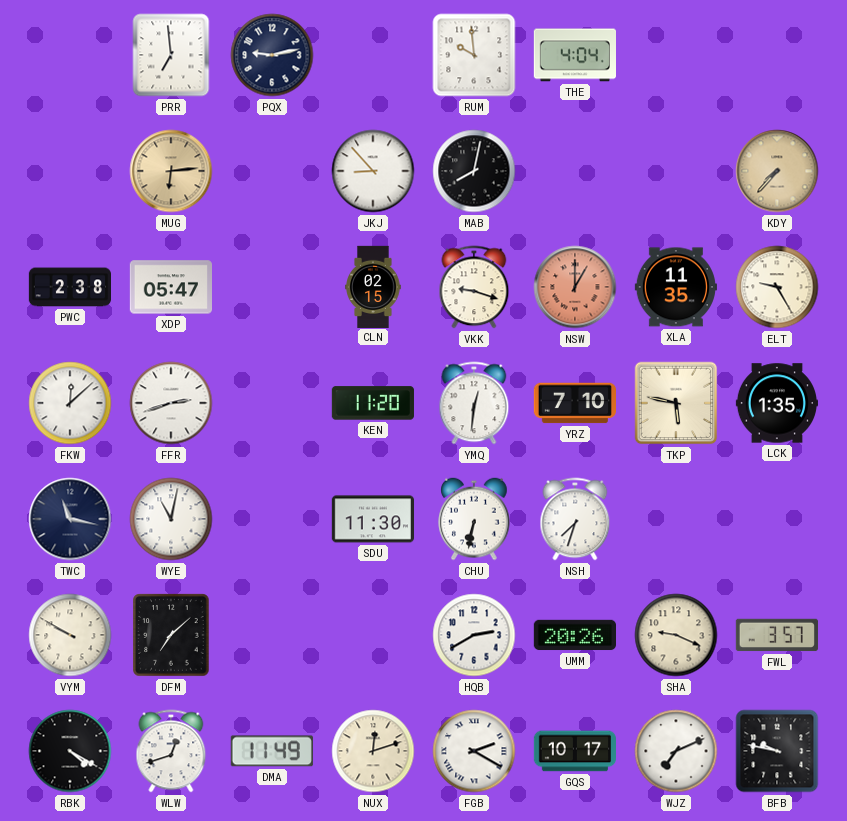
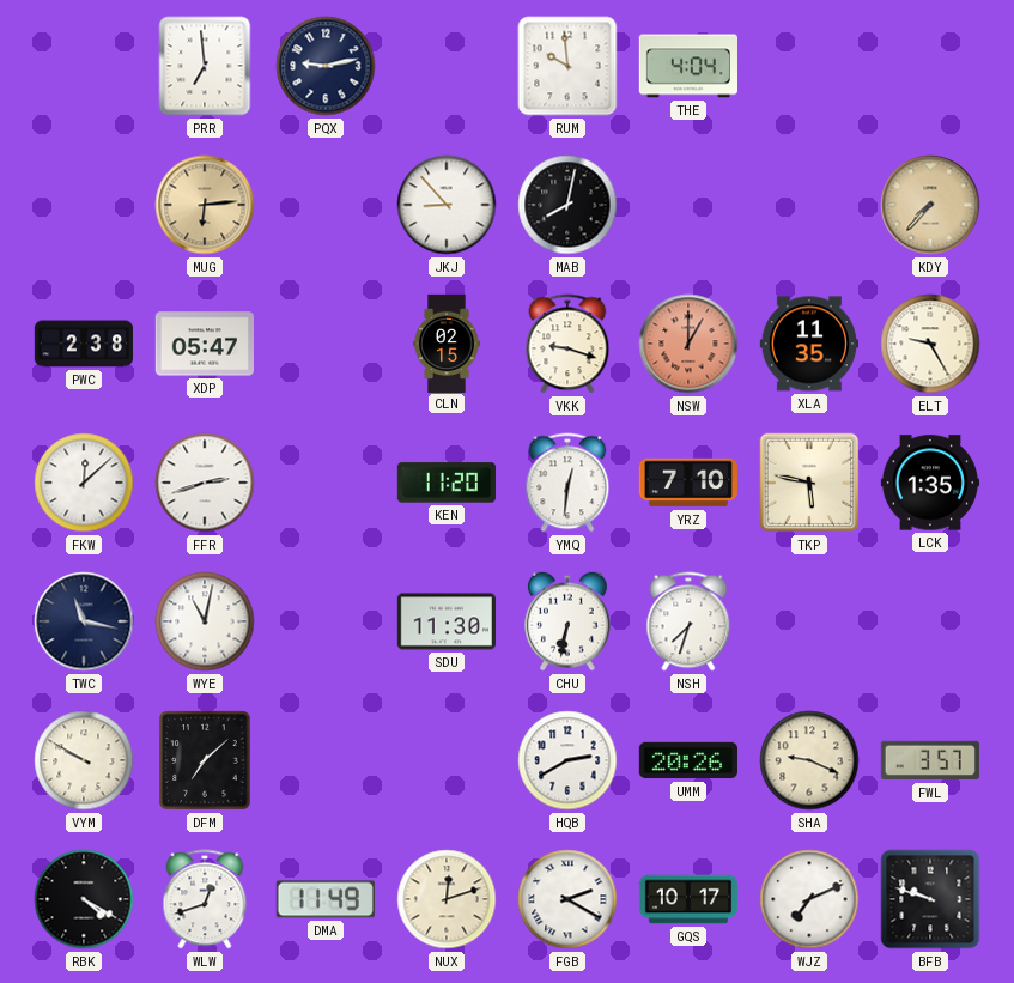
BFB: 9:47 -> 9:48 (930, 899)
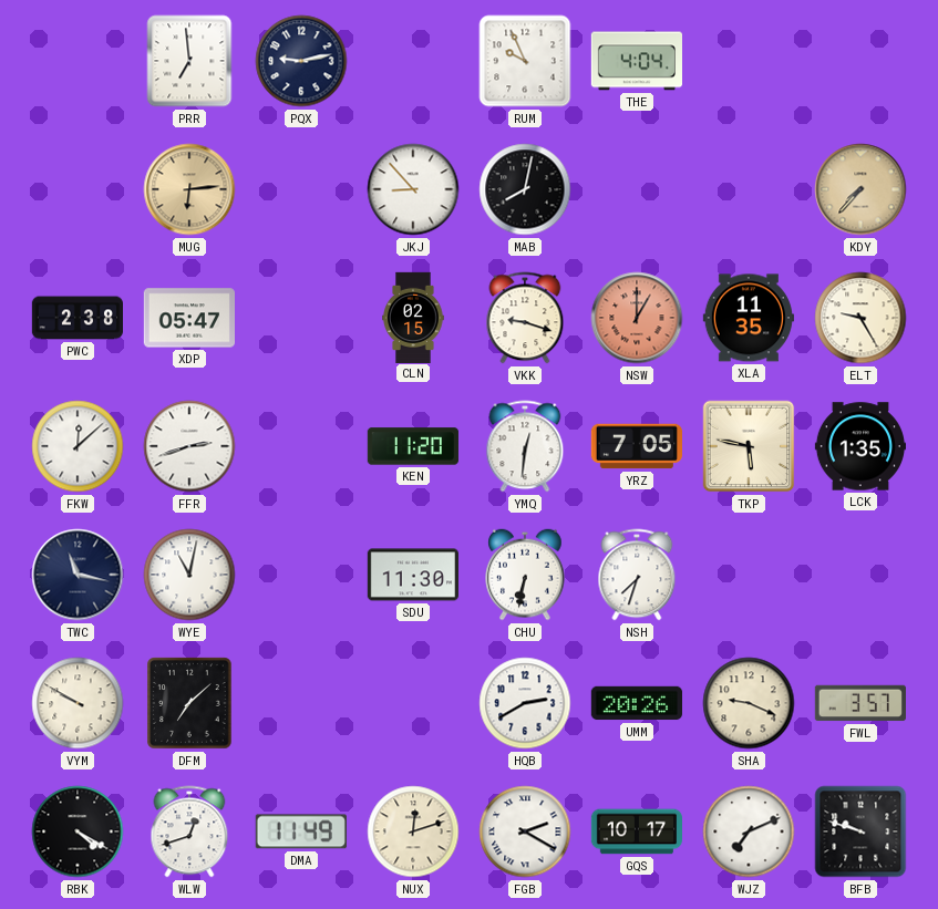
RUM: 9:59 -> 9:56 (525, 61)
YRZ: 7:10 -> 7:05 (636, 446)
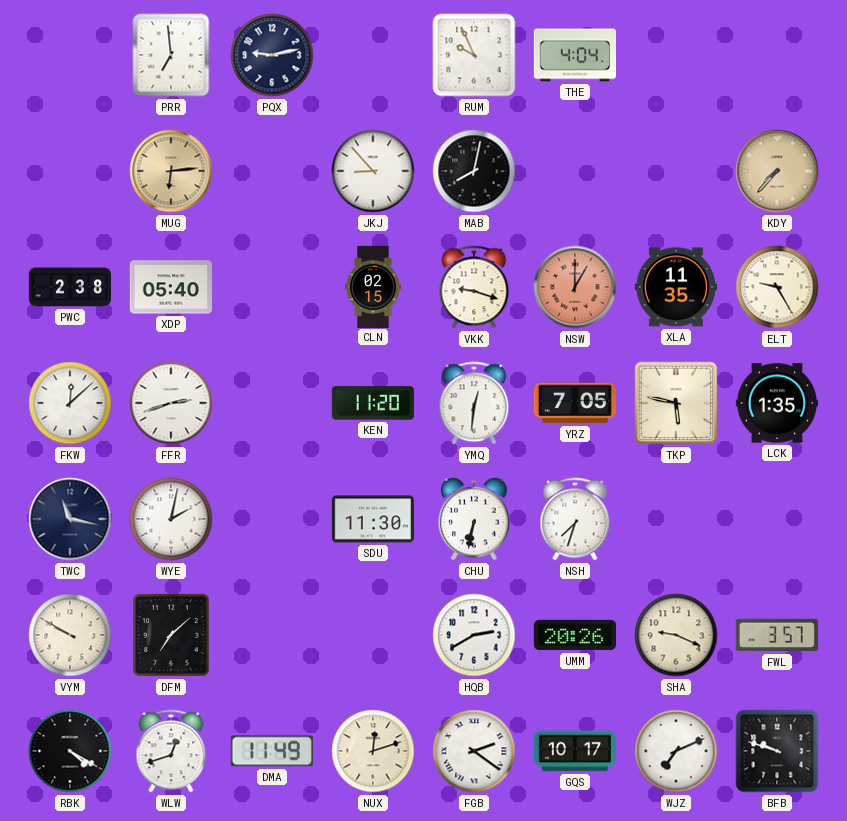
XDP: 05:47 -> 05:40 (170, 287)
WYE: 11:02 -> 2:02 (171, 519)
FGB: 2:20 -> 2:21 (474, 751)
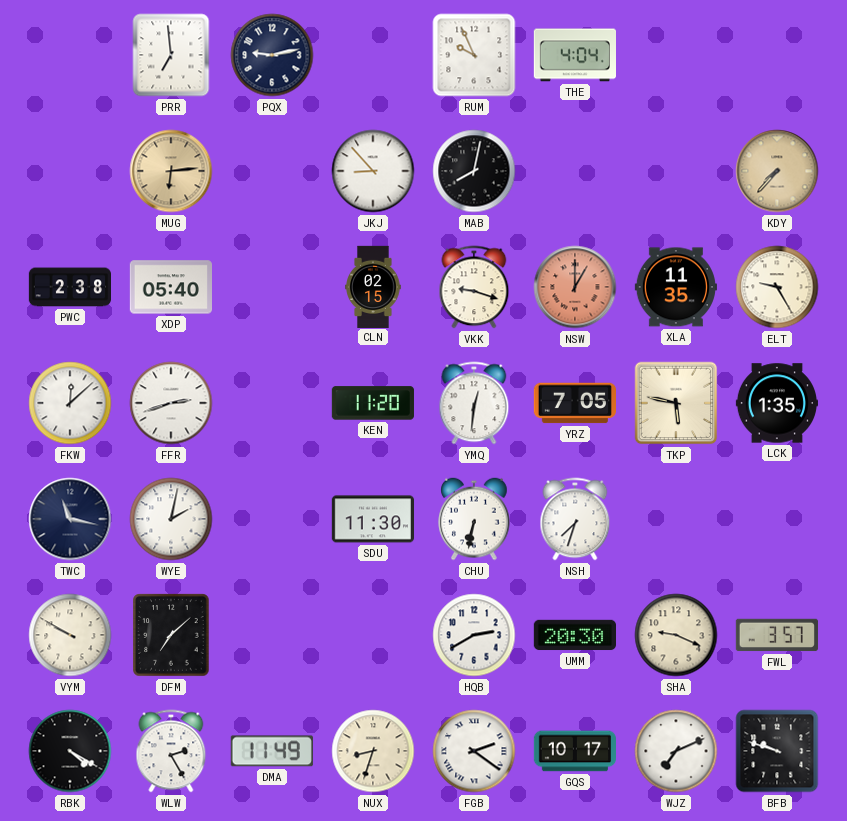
UMM: 20:26 -> 20:30 (574, 635)
WLW: 12:42 -> 2:25 (171, 751)
NUX: 12:12 -> 8:33 (373, 751)
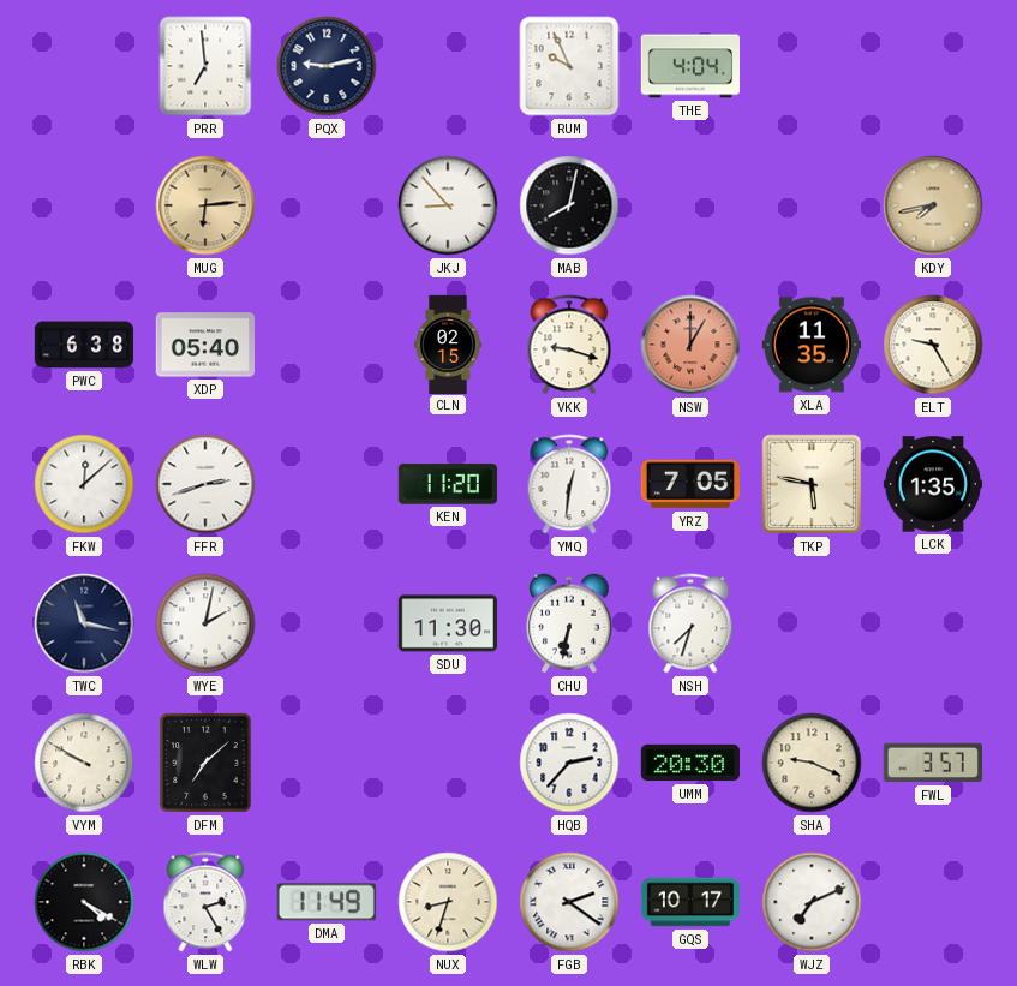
KDY: 7:37 -> 7:43 (933, 205)
PWC: 2:38 -> 6:38 (83, 345)
HQB: 2:40 -> 2:37 (569, 763)
BFB: 9:48 -> none (777, 751)
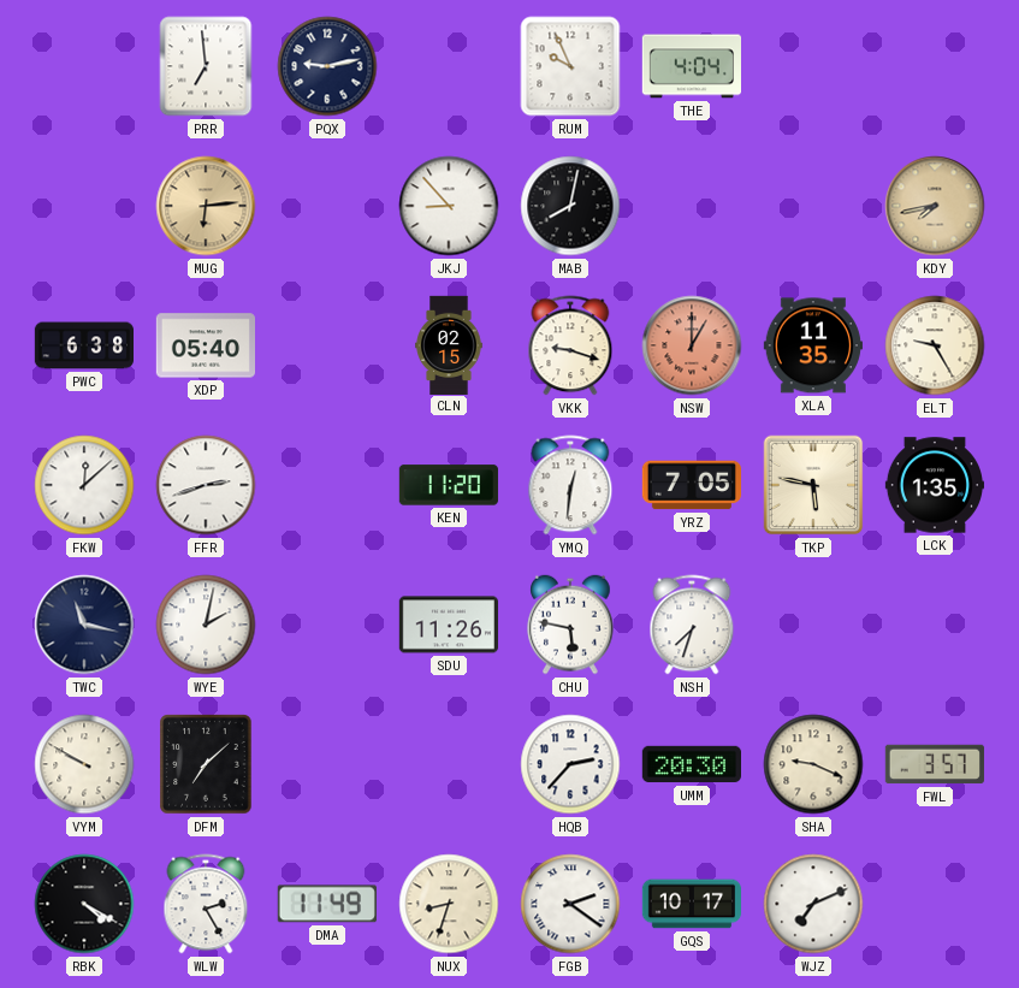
SDU: 11:30 -> 11:26 (448, 625)
CHU: 6:32 -> 5:47 (570, 625)
